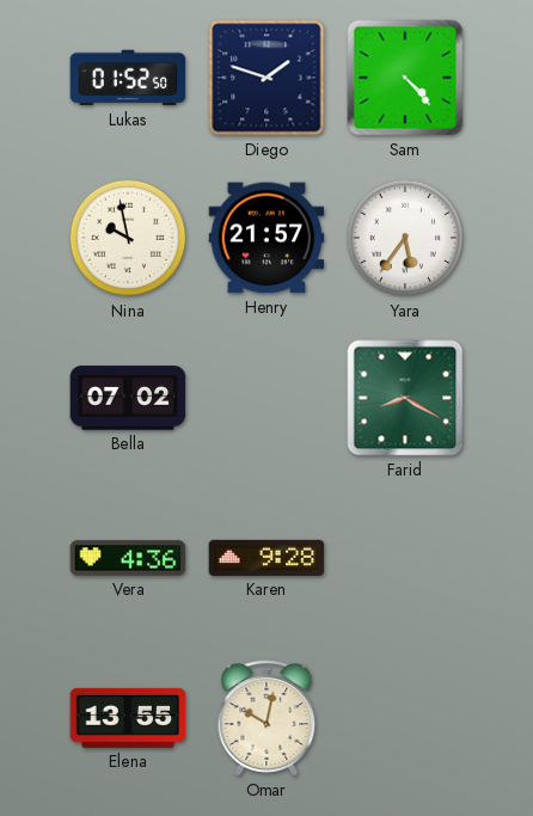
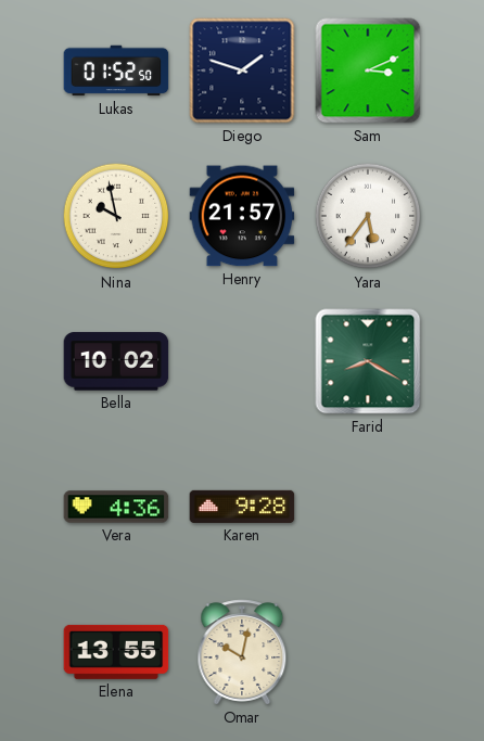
Sam: 4:23 -> 3:11 (368, 71)
Bella: 07:02 -> 10:02 (116, 361)
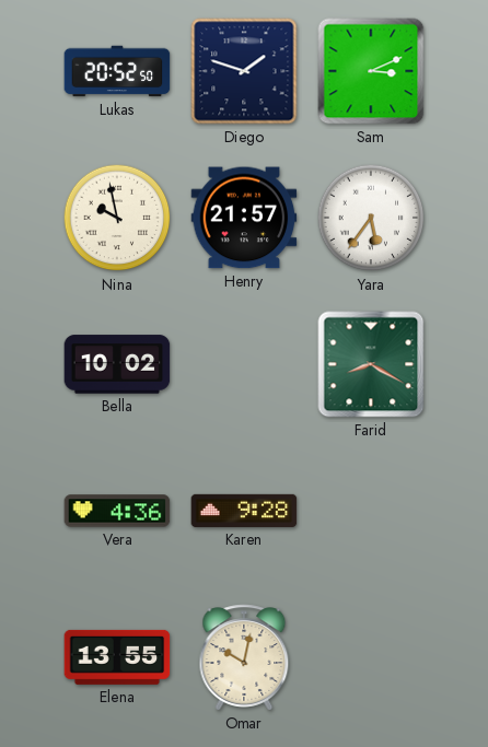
Lukas: 01:52 -> 20:52 (117, 71)
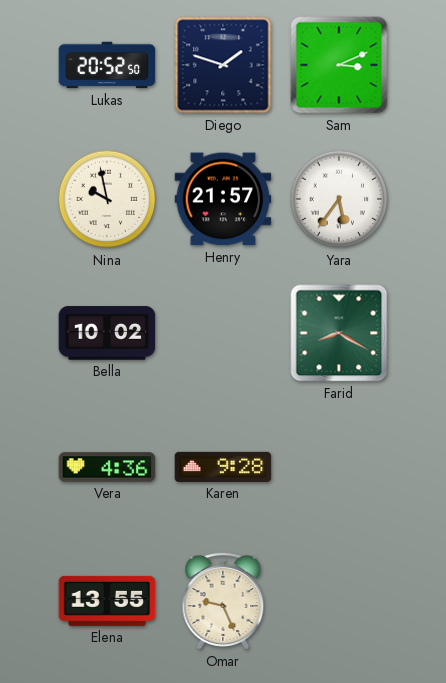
Omar: 10:02 -> 9:26 (223, 601)
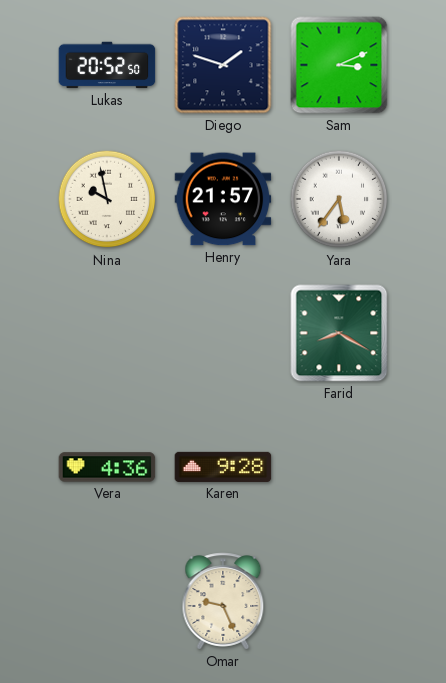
Bella: 10:02 -> none (107, 333)
Elena: 13:55 -> none (107, 601)
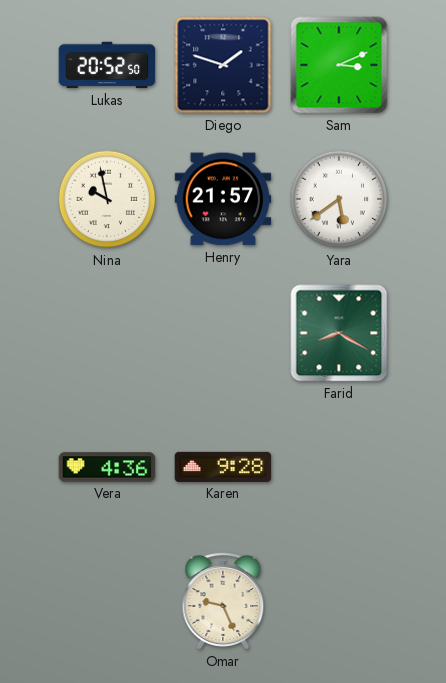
Yara: 5:36 -> 5:39 (339, 199)
